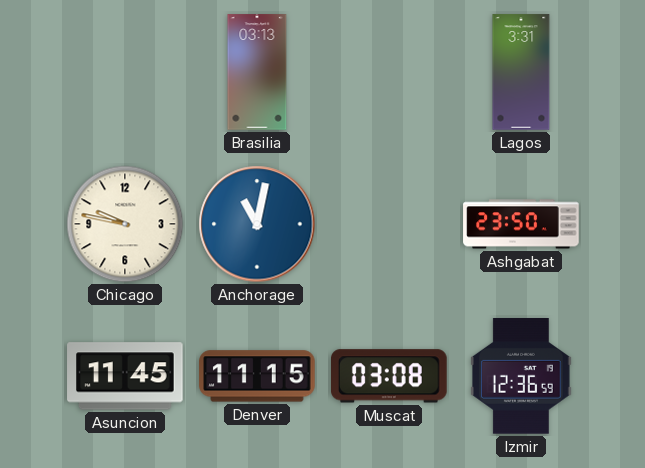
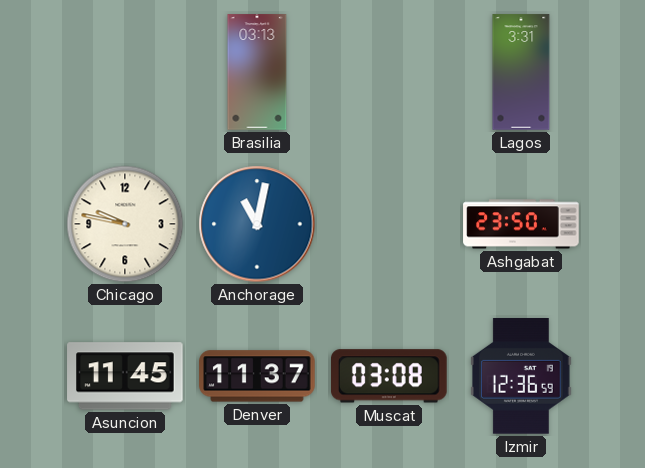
Denver: 11:15 -> 11:37 (257, 376)
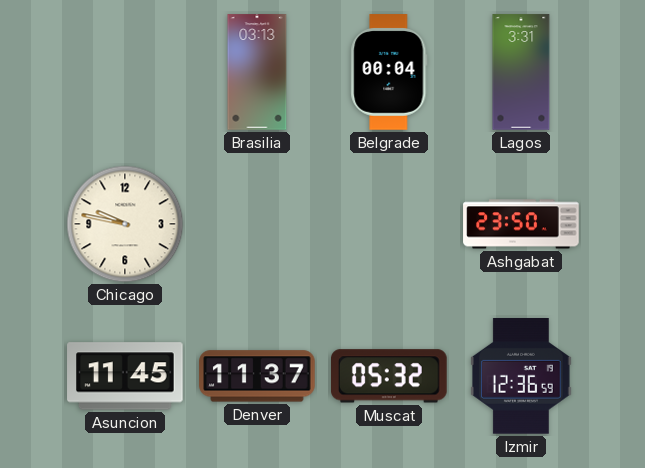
Belgrade: none -> 00:04 (389, 72)
Anchorage: 11:02 -> none (257, 224)
Muscat: 03:08 -> 05:32 (390, 376)
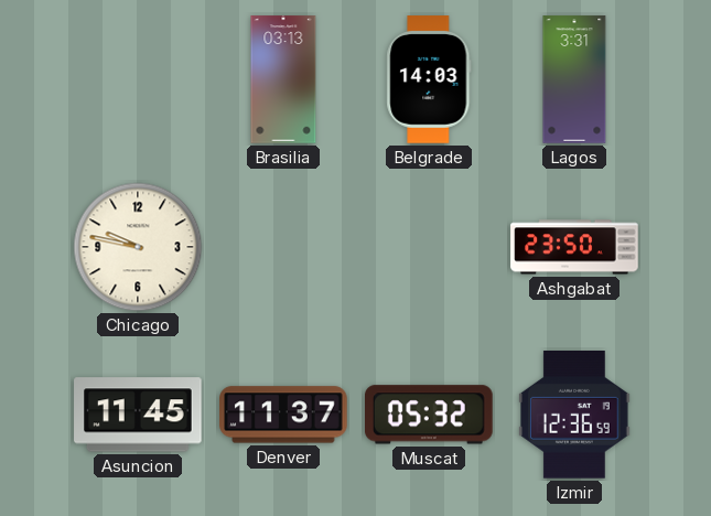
Belgrade: 00:04 -> 14:03 (429, 79)
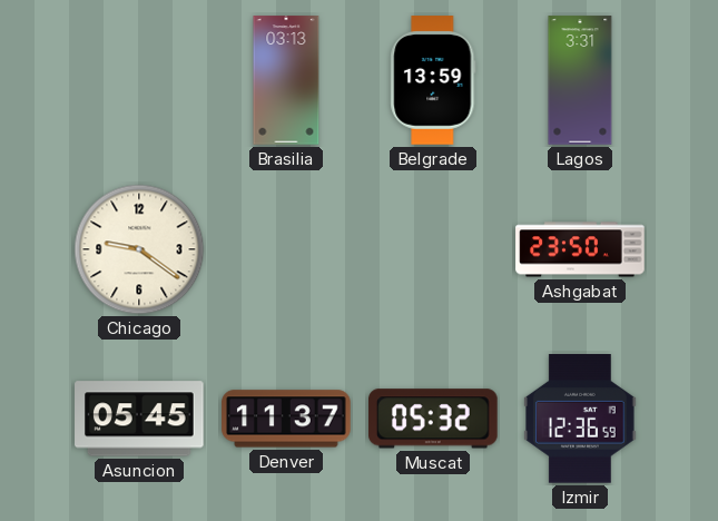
Belgrade: 14:03 -> 13:59 (433, 80)
Chicago: 9:47 -> 9:21 (139, 249)
Asuncion: 11:45 -> 05:45 (139, 419)
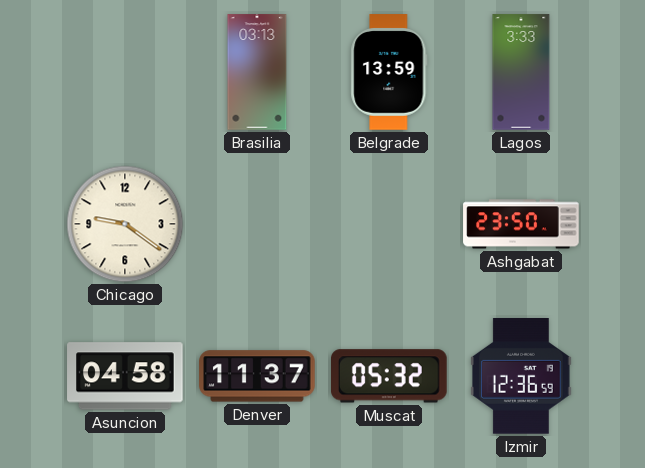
Lagos: 3:31 -> 3:33 (521, 72)
Asuncion: 05:45 -> 04:58 (125, 376)
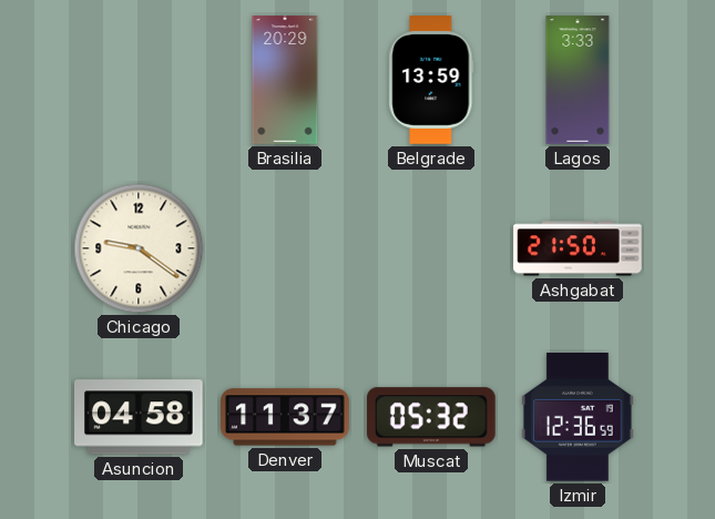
Brasilia: 03:13 -> 20:29 (285, 80)
Ashgabat: 23:50 -> 21:50 (578, 248)
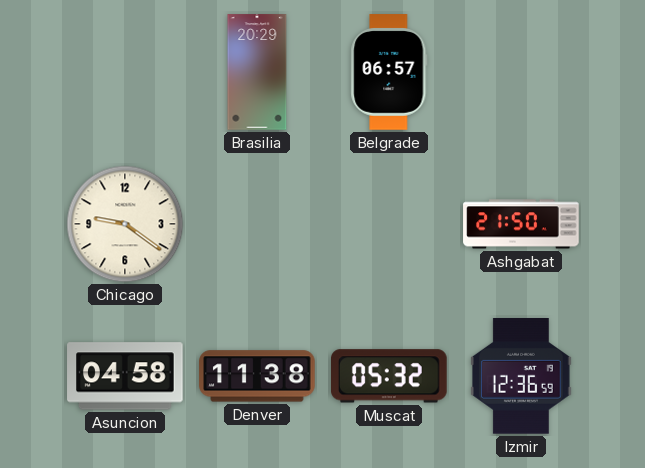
Belgrade: 13:59 -> 06:57 (389, 72)
Lagos: 3:33 -> none (578, 80)
Denver: 11:37 -> 11:38 (257, 376)
